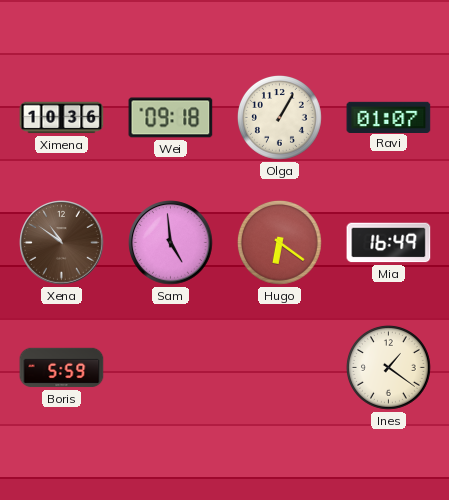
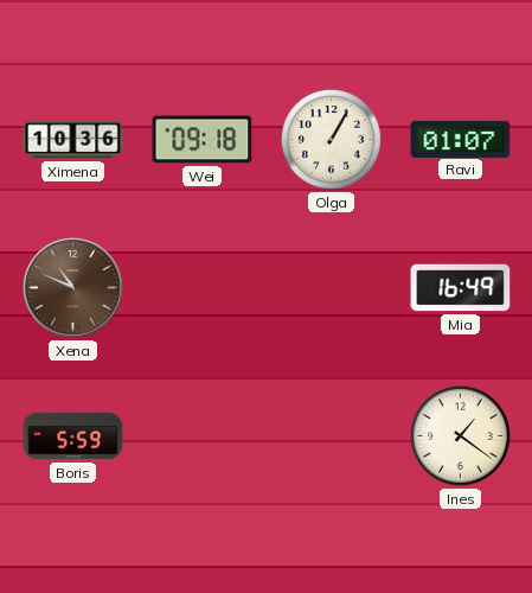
Xena: 10:51 -> 10:49 (73, 288)
Sam: 4:59 -> none (171, 243)
Hugo: 6:21 -> none (279, 242)
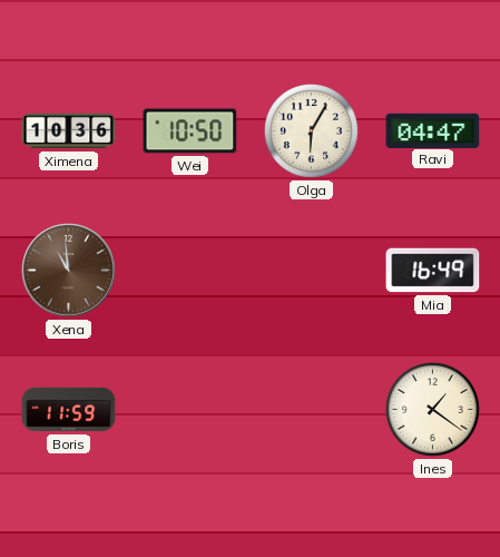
Wei: 09:18 -> 10:50 (190, 131)
Olga: 1:05 -> 6:05 (311, 130)
Ravi: 01:07 -> 04:47 (433, 130)
Xena: 10:49 -> 10:59 (69, 271)
Boris: 5:59 -> 11:59 (69, 410)
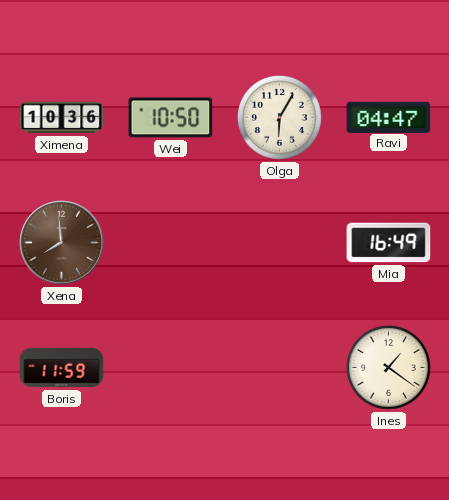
Xena: 10:59 -> 7:59 (62, 243)
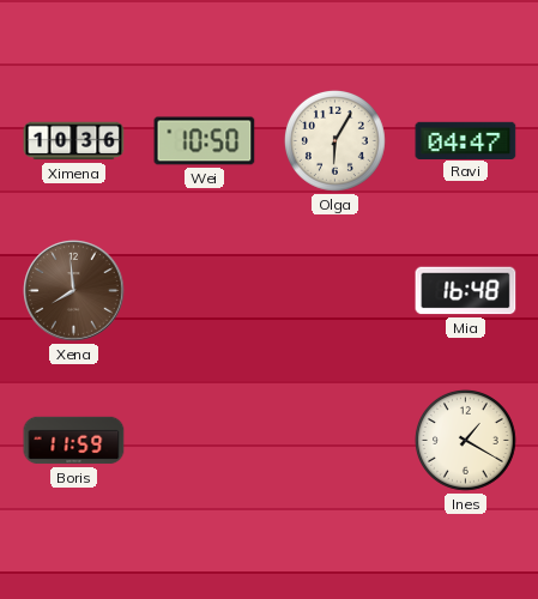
Mia: 16:49 -> 16:48 (466, 291)
Ines: 1:21 -> 1:20 (465, 440)
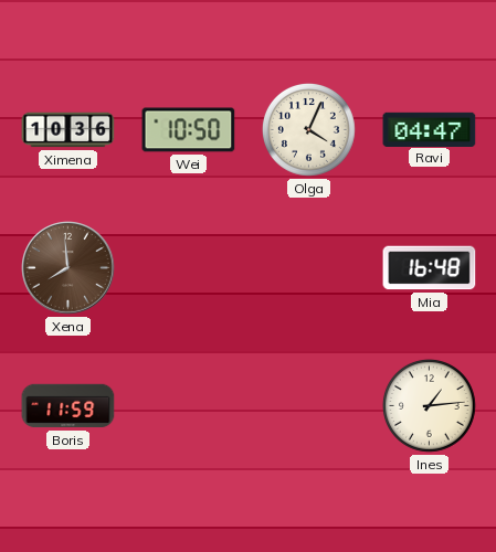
Olga: 6:05 -> 4:04 (308, 129)
Ines: 1:20 -> 1:14 (429, 405)
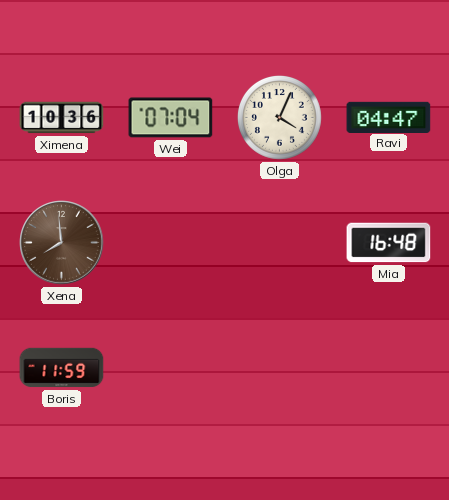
Wei: 10:50 -> 07:04 (171, 118)
Ines: 1:14 -> none (429, 405)
